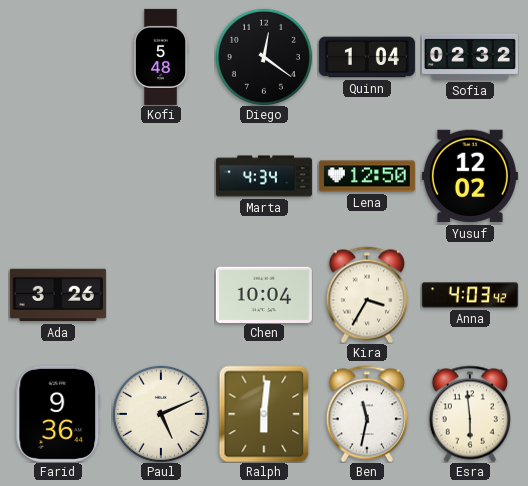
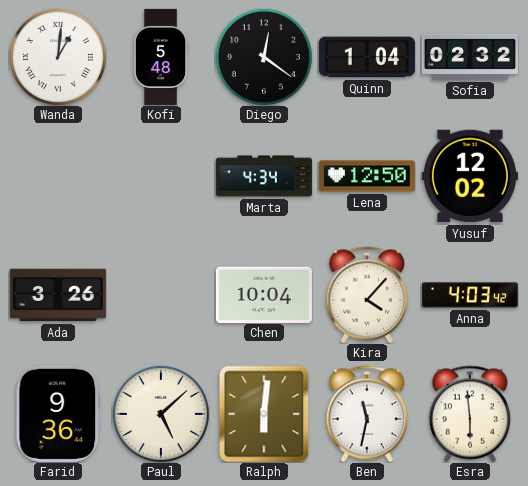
Wanda: none -> 1:01 (58, 57)
Kira: 3:35 -> 4:07 (367, 295)
Paul: 5:11 -> 5:08 (161, 414)
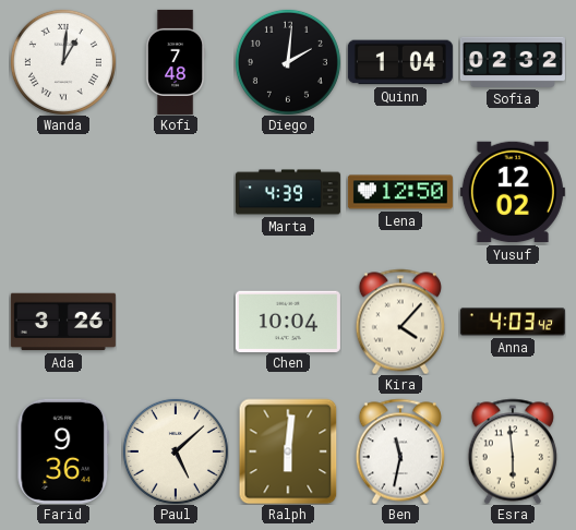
Kofi: 5:48 -> 7:48 (176, 62)
Diego: 12:21 -> 2:01 (288, 62)
Marta: 4:34 -> 4:39 (288, 192)
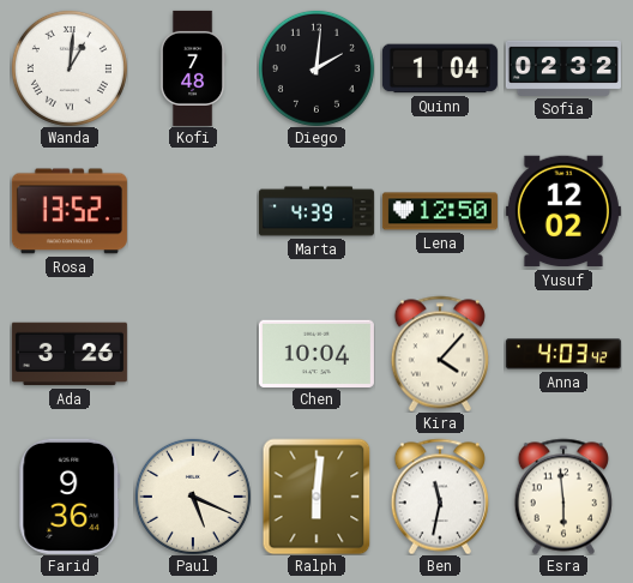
Rosa: none -> 13:52 (70, 211)
Paul: 5:08 -> 5:19 (193, 497)
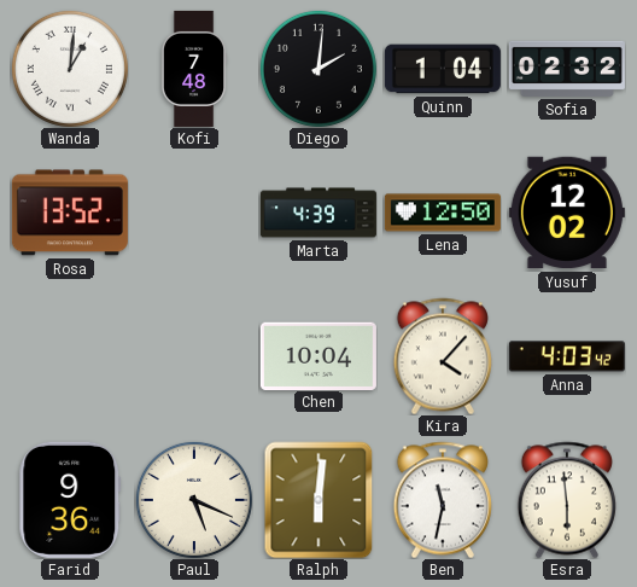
Ada: 3:26 -> none (70, 354)
